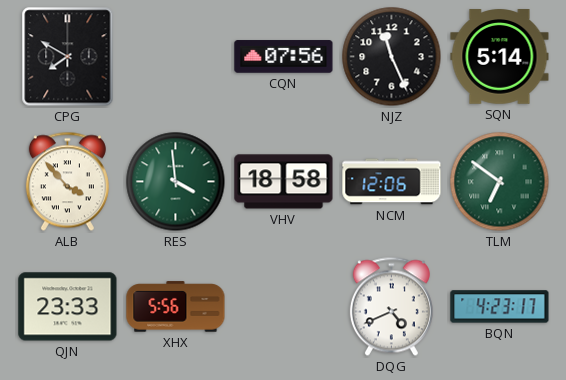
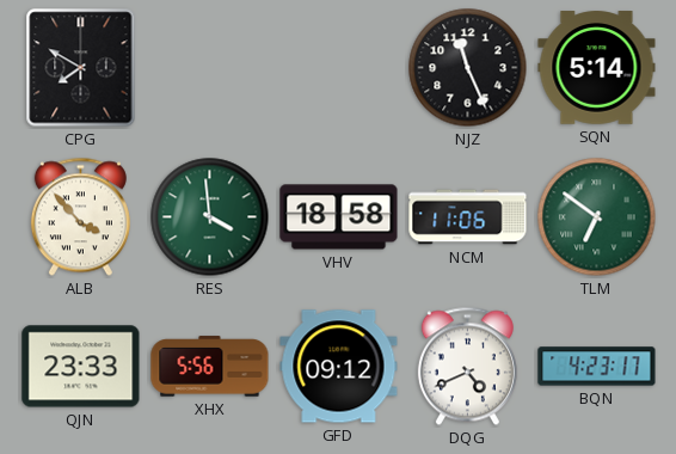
CQN: 07:56 -> none (284, 57)
NCM: 12:06 -> 11:06 (468, 217)
GFD: none -> 09:12 (339, 367)
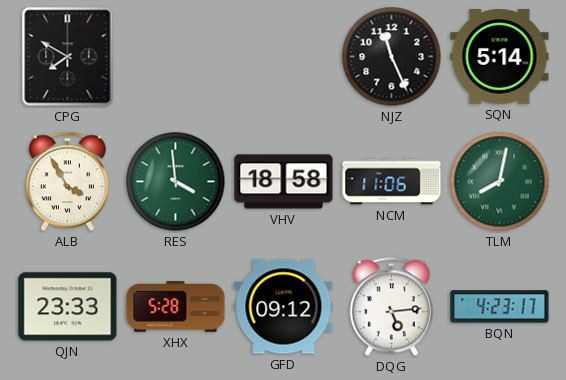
ALB: 3:53 -> 3:55 (67, 182)
TLM: 6:51 -> 8:02 (500, 182)
XHX: 5:56 -> 5:28 (176, 307)
DQG: 4:41 -> 5:14 (391, 307)
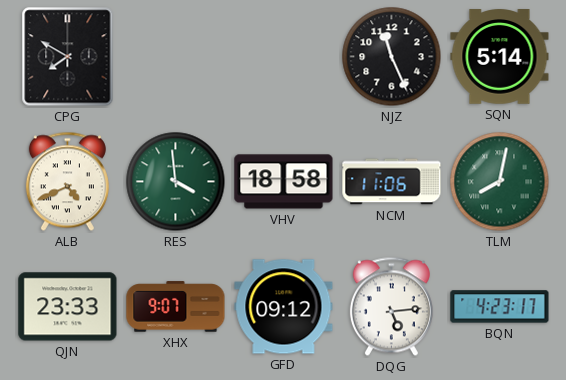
ALB: 3:55 -> 4:41 (67, 182)
XHX: 5:28 -> 9:07 (176, 307)
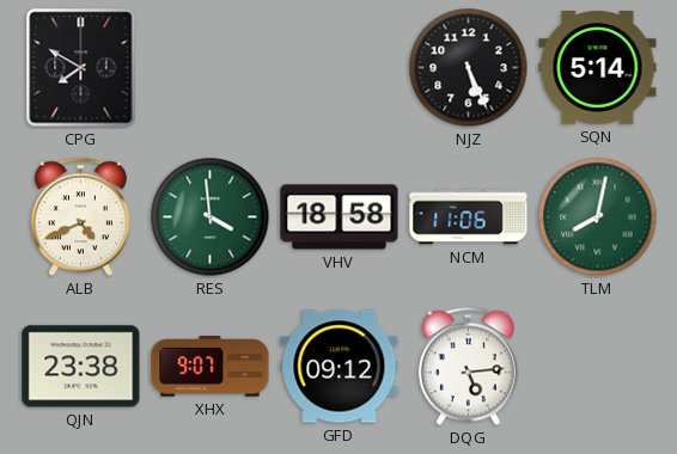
NJZ: 11:26 -> 5:26 (469, 68)
QJN: 23:33 -> 23:38 (81, 367)
BQN: 4:23 -> none (500, 307)
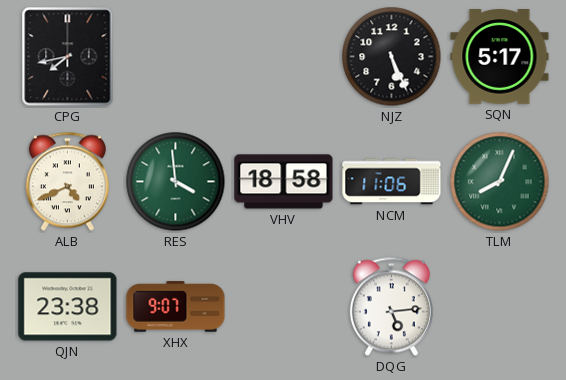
CPG: 7:50 -> 7:43 (68, 57)
SQN: 5:14 -> 5:17 (500, 57)
TLM: 8:02 -> 8:04 (500, 182)
GFD: 09:12 -> none (340, 367)
